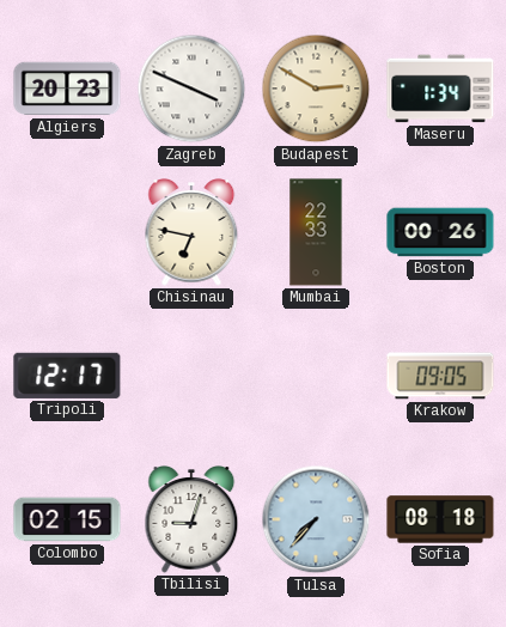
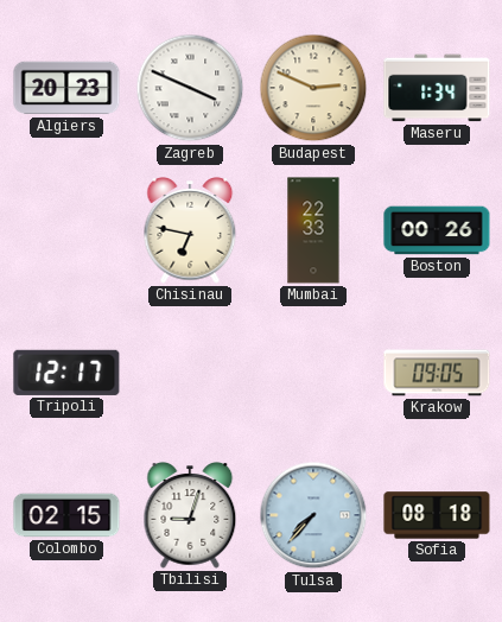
Budapest: 2:50 -> 2:49 (313, 88)
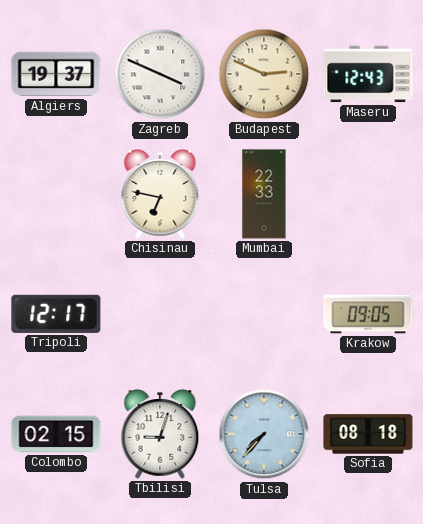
Algiers: 20:23 -> 19:37 (56, 74)
Maseru: 1:34 -> 12:43 (368, 74)
Boston: 00:26 -> none (437, 230)
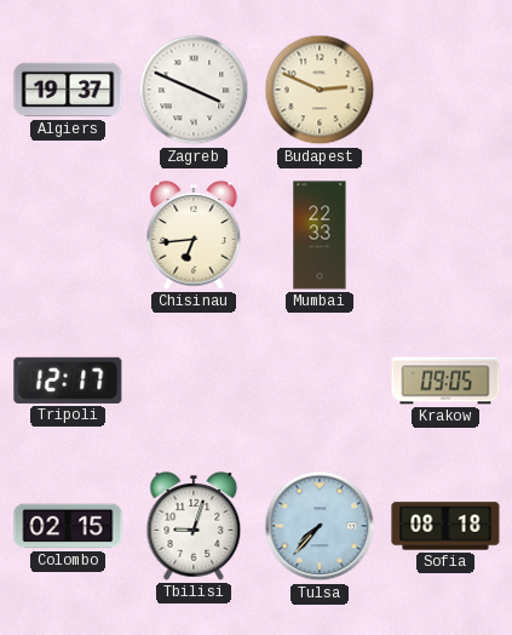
Maseru: 12:43 -> none (368, 74)
Chisinau: 6:47 -> 6:44 (194, 236)
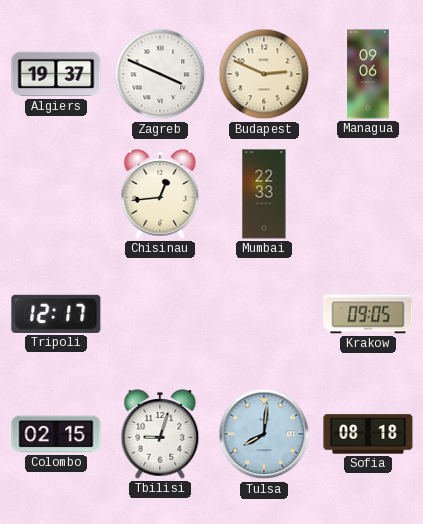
Managua: none -> 09:06 (368, 74)
Chisinau: 6:44 -> 12:44 (160, 195)
Tulsa: 7:37 -> 8:01 (264, 434)
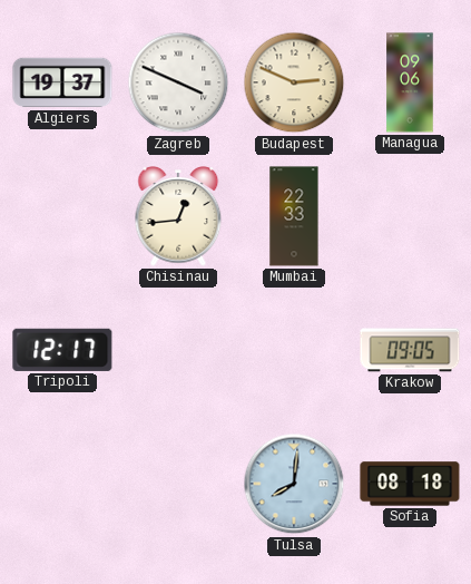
Colombo: 02:15 -> none (56, 434)
Tbilisi: 9:03 -> none (160, 435)
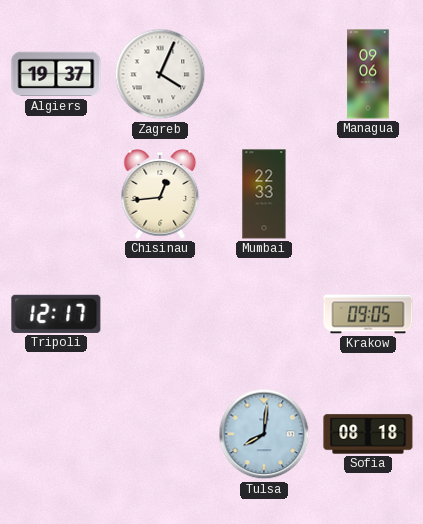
Zagreb: 3:49 -> 4:04 (160, 74)
Budapest: 2:49 -> none (294, 82)
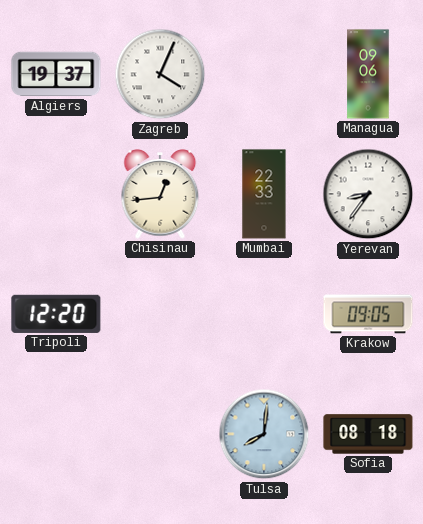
Yerevan: none -> 8:36 (368, 194)
Tripoli: 12:17 -> 12:20 (56, 314)
